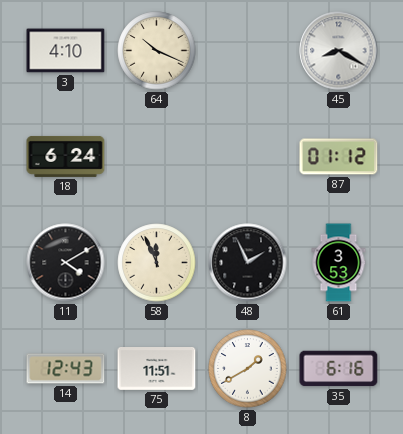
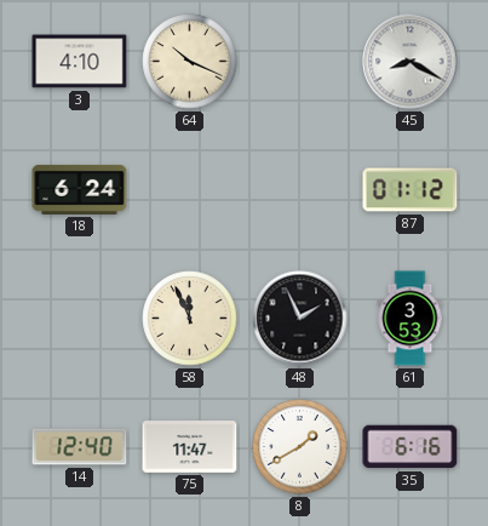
11: 4:10 -> none (66, 263)
14: 12:43 -> 12:40 (80, 447)
75: 11:51 -> 11:47 (190, 447)
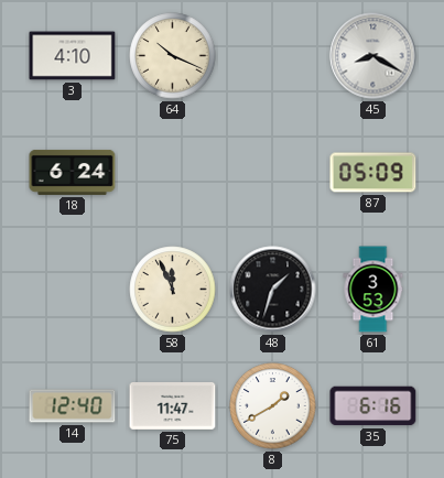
87: 01:12 -> 05:09 (373, 173)
48: 1:56 -> 1:33 (273, 290)
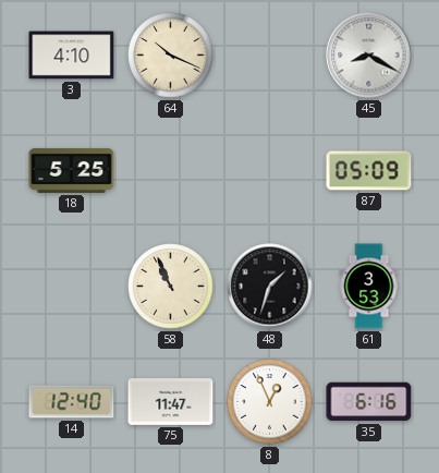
18: 6:24 -> 5:25 (72, 170)
58: 11:56 -> 10:56 (171, 287)
8: 1:40 -> 12:56 (270, 402)
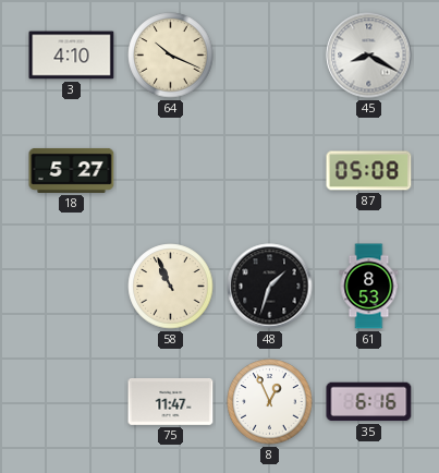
18: 5:25 -> 5:27 (72, 170)
87: 05:09 -> 05:08 (369, 171)
61: 3:53 -> 8:53 (369, 287)
14: 12:40 -> none (72, 402)
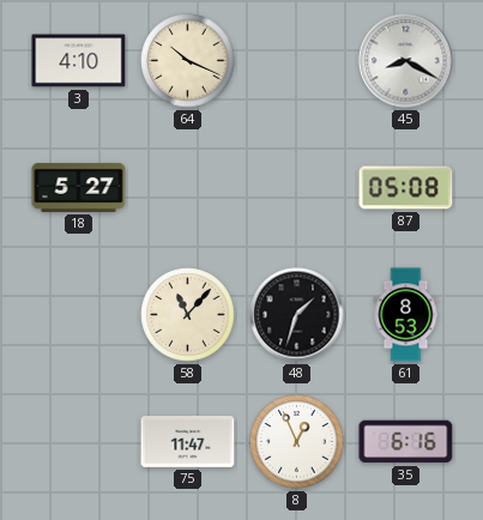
58: 10:56 -> 11:07 (188, 315)
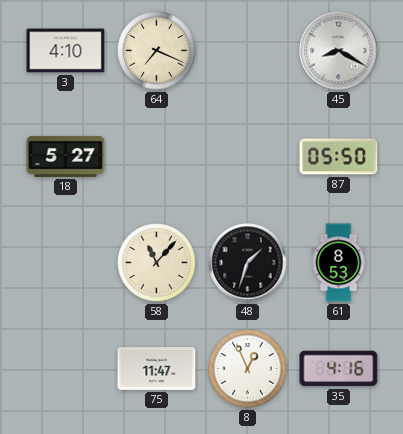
64: 10:19 -> 7:19 (157, 51)
87: 05:08 -> 05:50 (339, 157)
35: 6:16 -> 4:16 (339, 369)
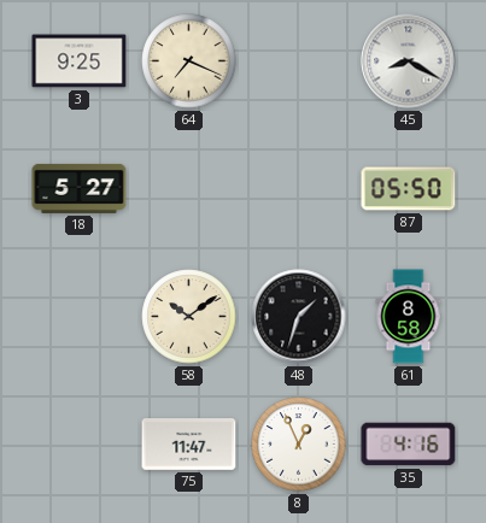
3: 4:10 -> 9:25 (80, 61)
58: 11:07 -> 10:09 (189, 317)
61: 8:53 -> 8:58 (409, 317)
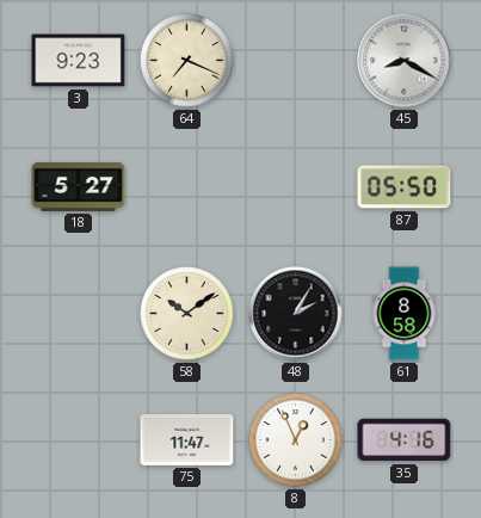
3: 9:25 -> 9:23 (79, 61)
48: 1:33 -> 2:05 (296, 314)
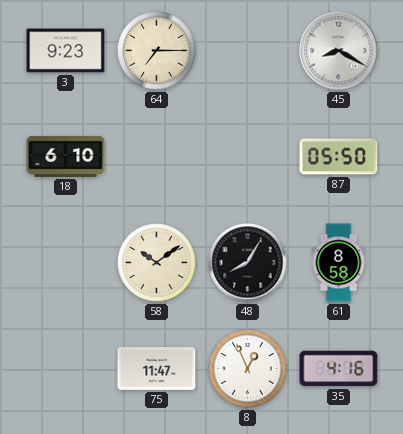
64: 7:19 -> 7:15 (157, 51)
18: 5:27 -> 6:10 (66, 156)
48: 2:05 -> 8:05 (248, 263)
